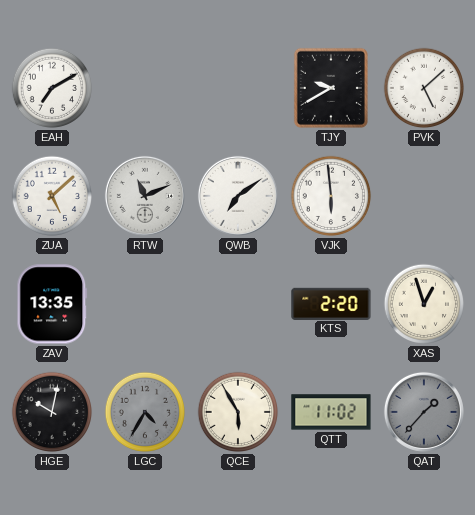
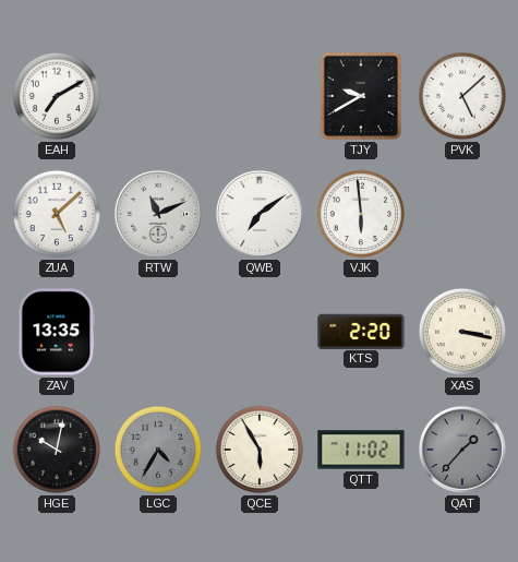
XAS: 12:57 -> 3:17 (462, 332)
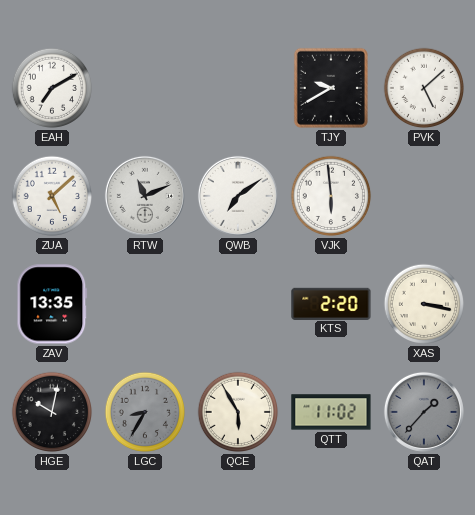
LGC: 4:35 -> 8:35 (145, 412)
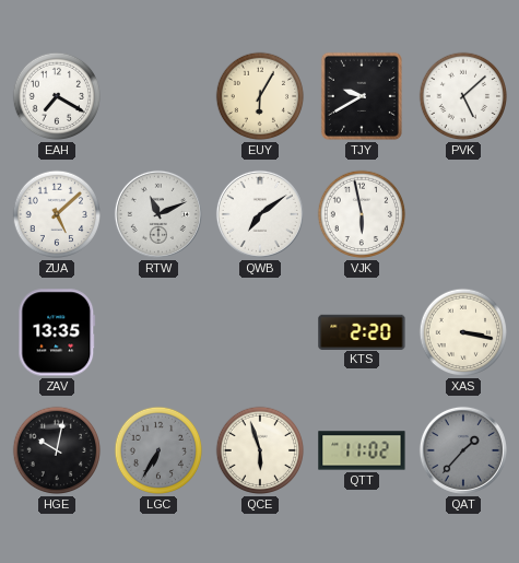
EAH: 7:10 -> 7:20 (57, 96)
EUY: none -> 6:05 (260, 96)
VJK: 5:59 -> 5:58 (362, 214)
LGC: 8:35 -> 6:35 (158, 450)
QCE: 5:55 -> 5:57 (260, 450)
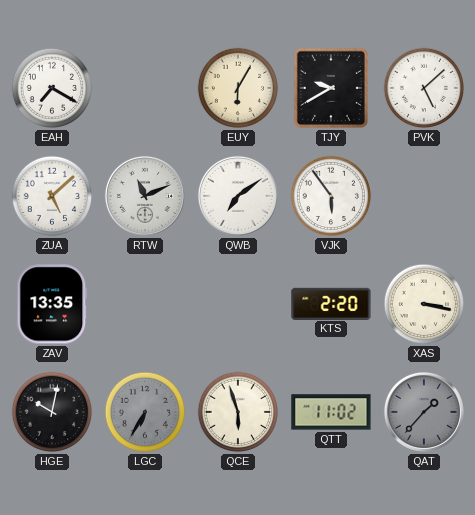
VJK: 5:58 -> 5:54 (331, 196)
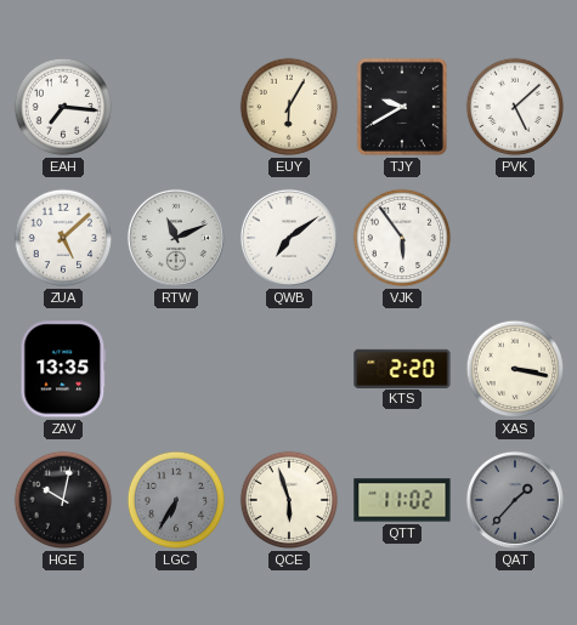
EAH: 7:20 -> 7:16 (63, 107)
